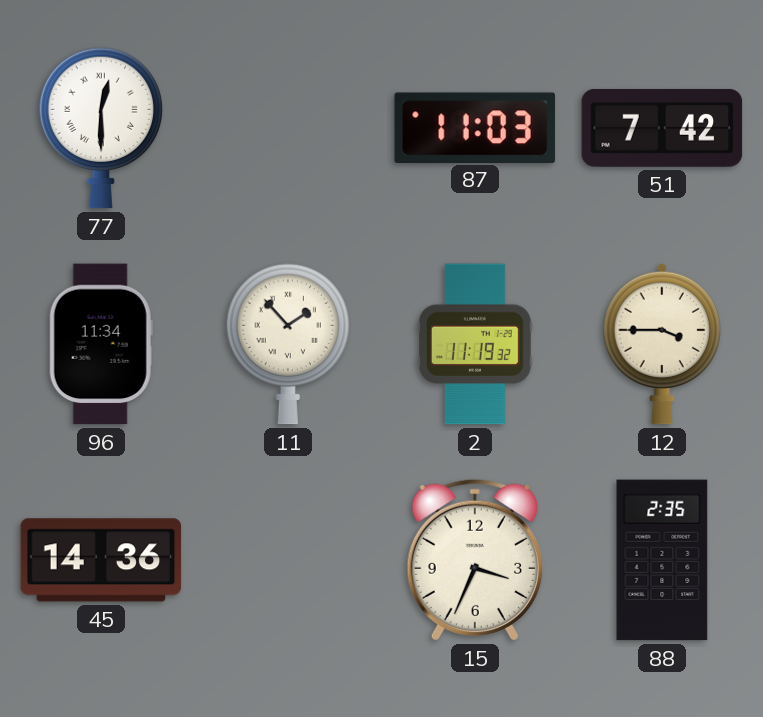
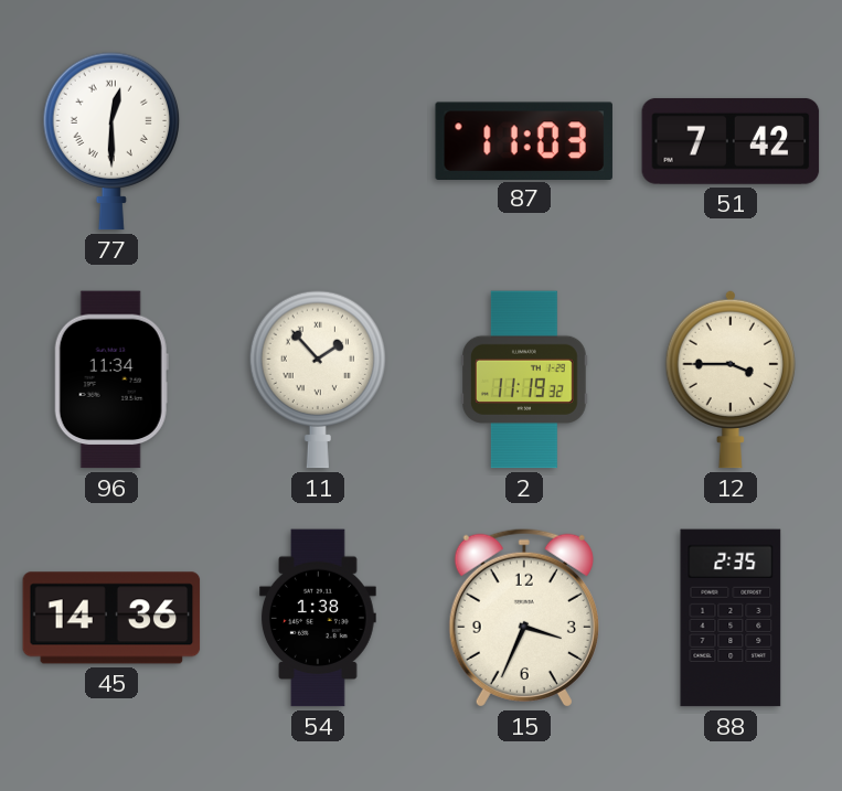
54: none -> 1:38 (318, 618)
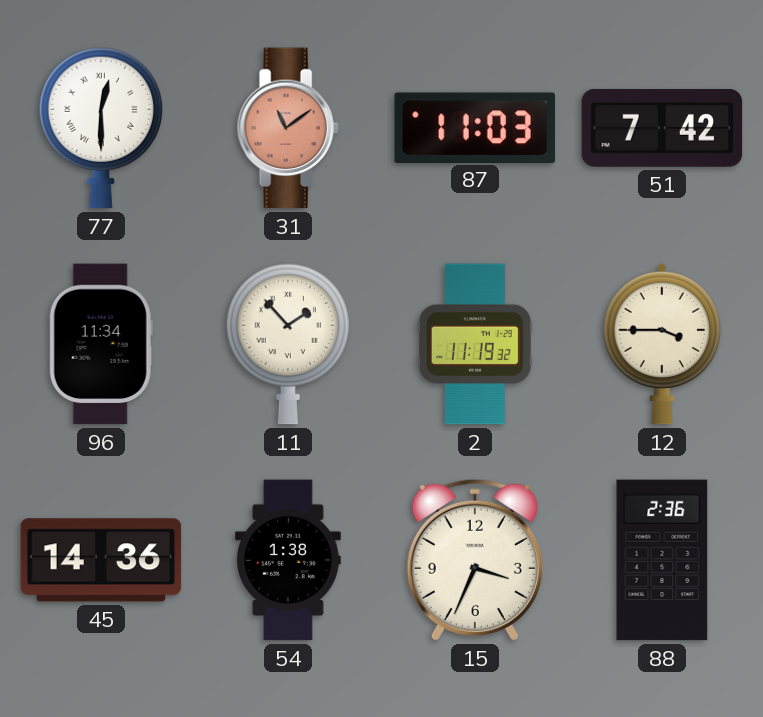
31: none -> 11:09 (288, 128)
88: 2:35 -> 2:36 (662, 560)
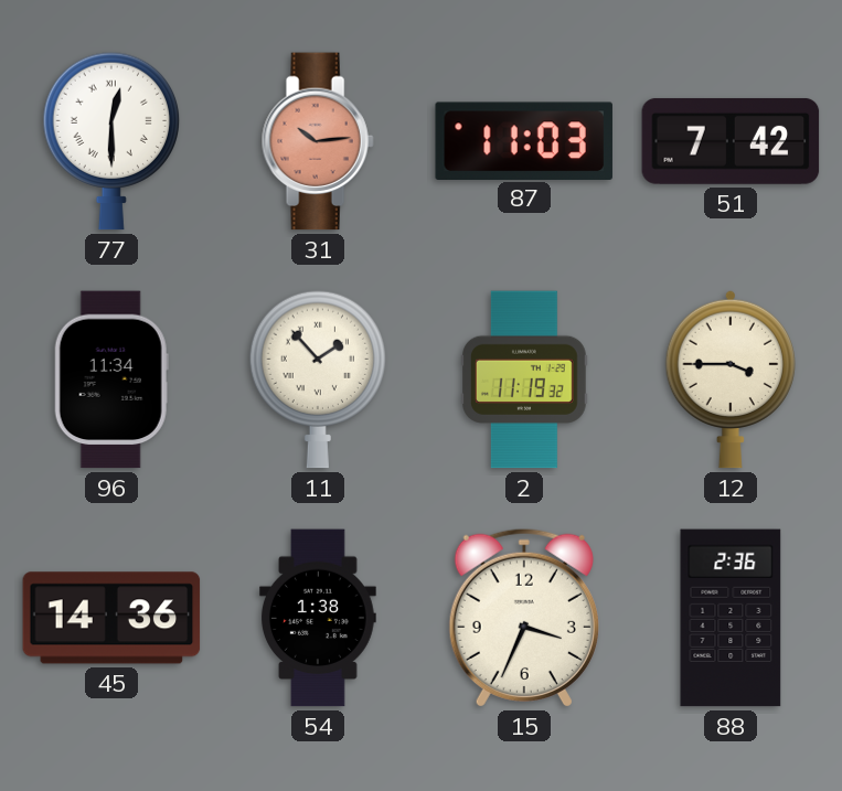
31: 11:09 -> 10:14 (318, 141)
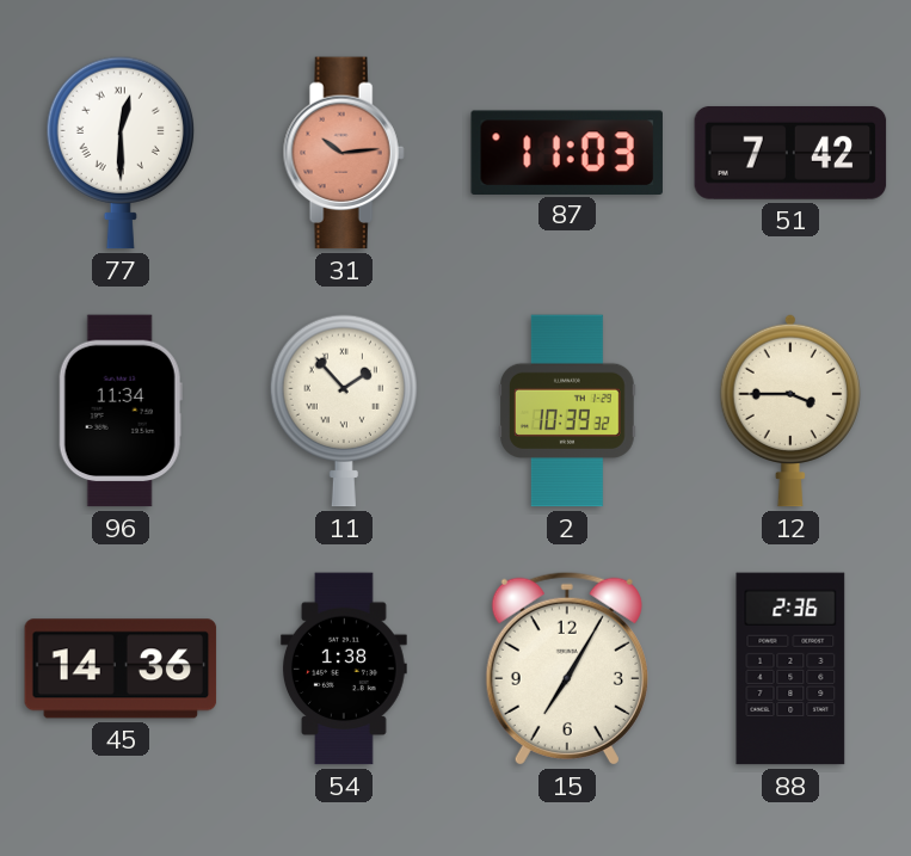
2: 11:19 -> 10:39 (568, 411)
15: 3:34 -> 7:05 (567, 669)
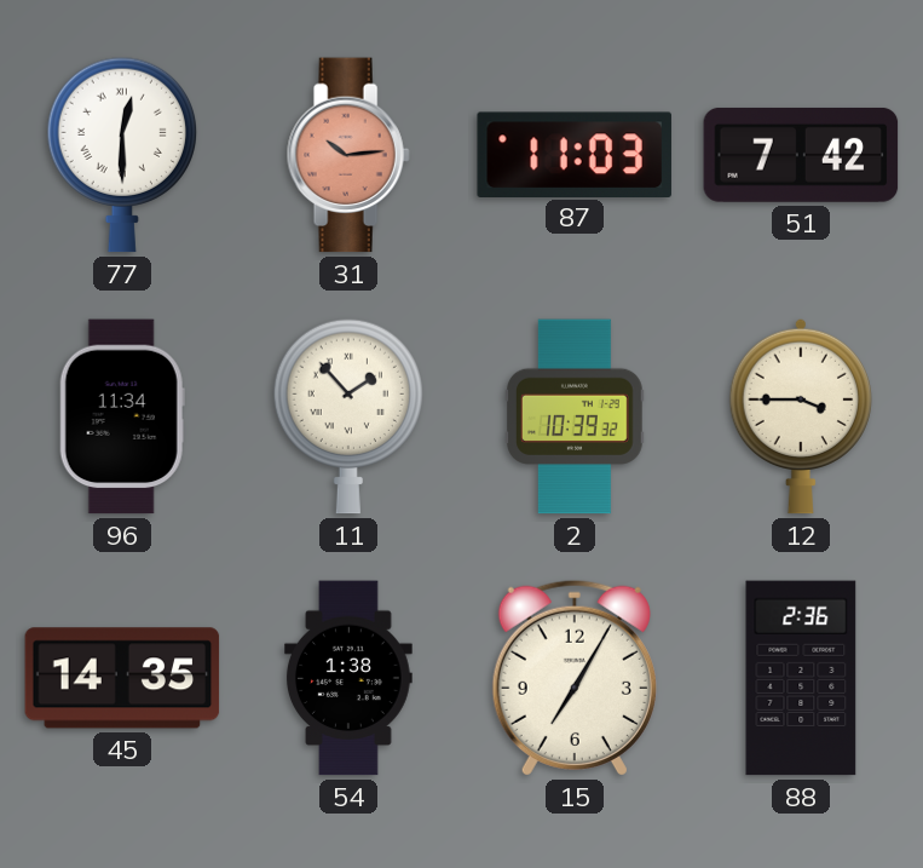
45: 14:36 -> 14:35 (122, 678)
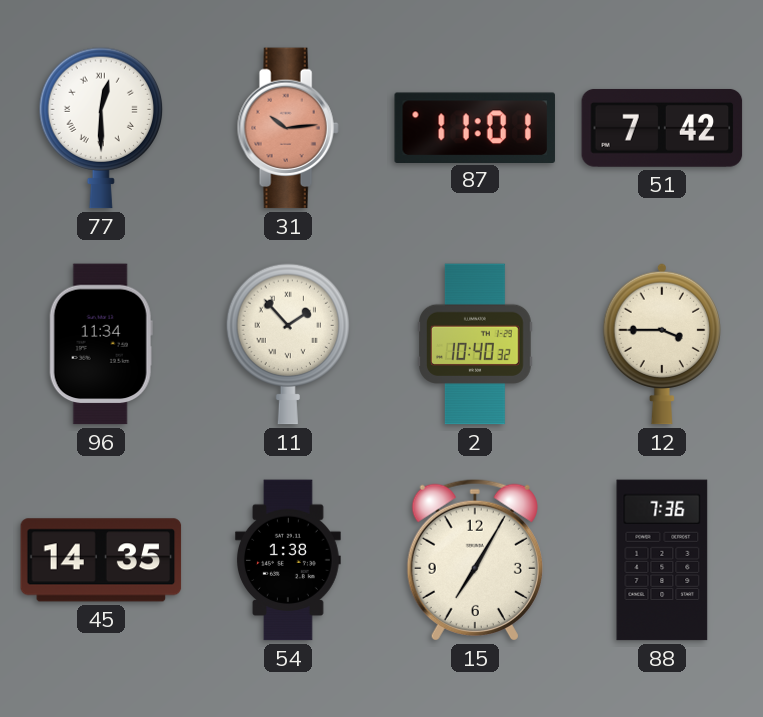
87: 11:03 -> 11:01 (474, 127)
2: 10:39 -> 10:40 (476, 344)
88: 2:36 -> 7:36 (662, 560)
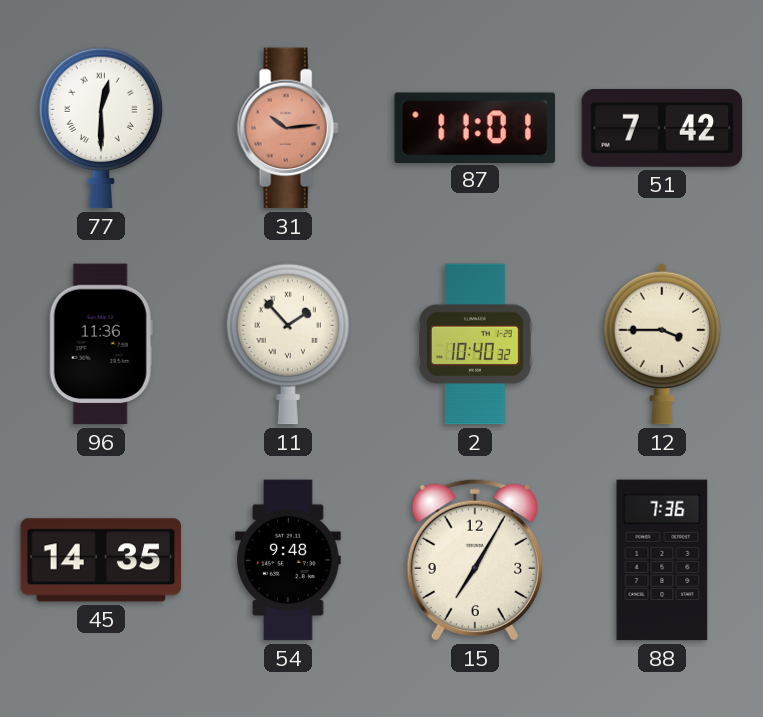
96: 11:34 -> 11:36 (101, 344)
54: 1:38 -> 9:48 (288, 560)
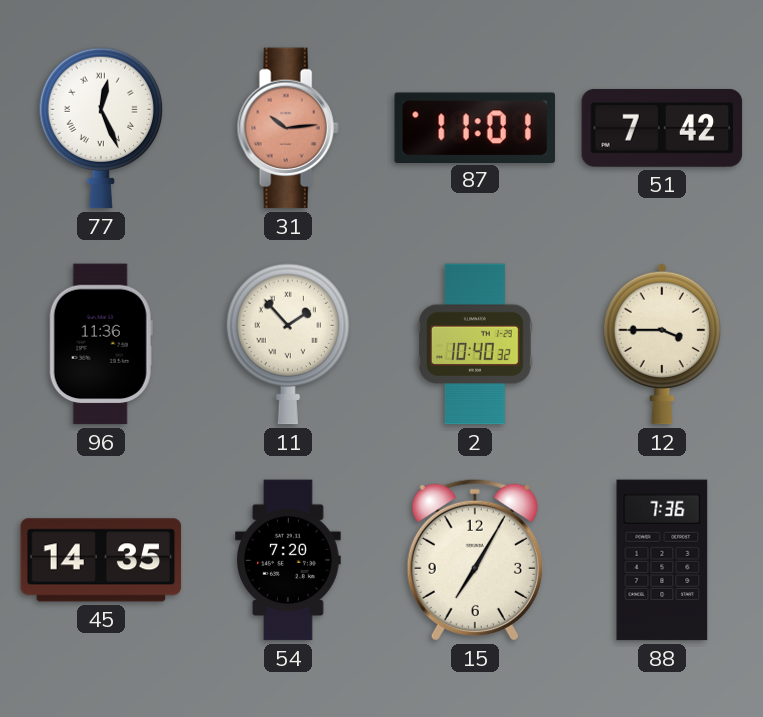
77: 12:30 -> 12:26 (100, 128)
54: 9:48 -> 7:20 (288, 560)
